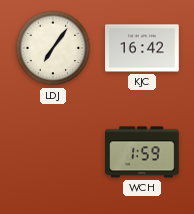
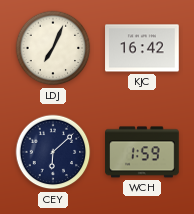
LDJ: 7:06 -> 7:04 (53, 48)
CEY: none -> 6:08 (53, 152)
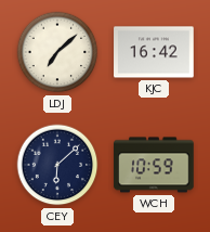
LDJ: 7:04 -> 7:08 (57, 52)
WCH: 1:59 -> 10:59 (154, 165)
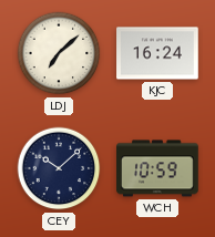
KJC: 16:42 -> 16:24 (157, 53)
CEY: 6:08 -> 10:08 (59, 168)
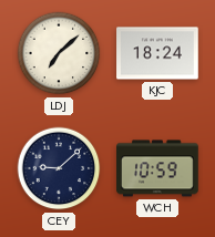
KJC: 16:24 -> 18:24 (157, 53)
CEY: 10:08 -> 9:08 (59, 168)
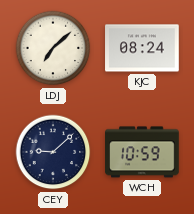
KJC: 18:24 -> 08:24 (142, 48)
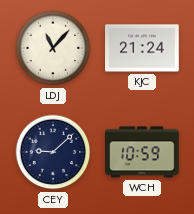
LDJ: 7:08 -> 11:07 (53, 48)
KJC: 08:24 -> 21:24 (142, 48)
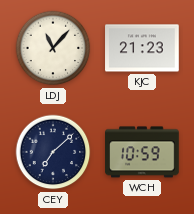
KJC: 21:24 -> 21:23 (142, 48)
CEY: 9:08 -> 7:08 (53, 152)
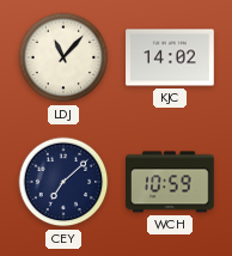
KJC: 21:23 -> 14:02 (170, 57)
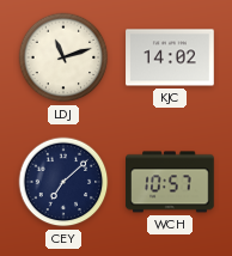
LDJ: 11:07 -> 11:12 (63, 57)
WCH: 10:59 -> 10:57 (170, 182)
